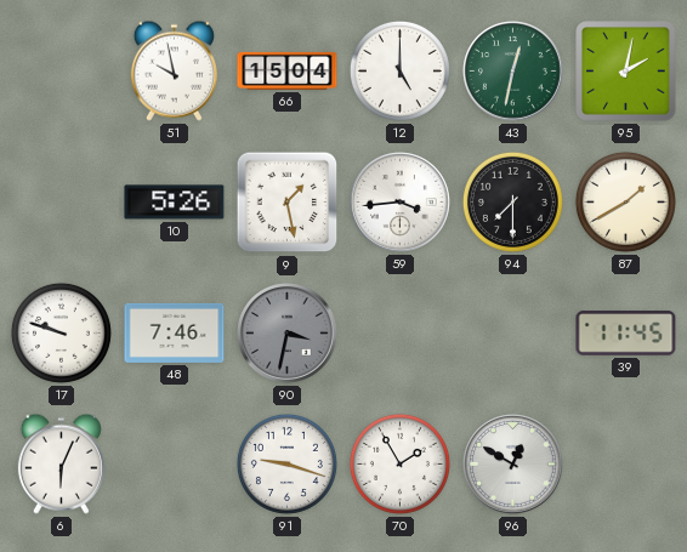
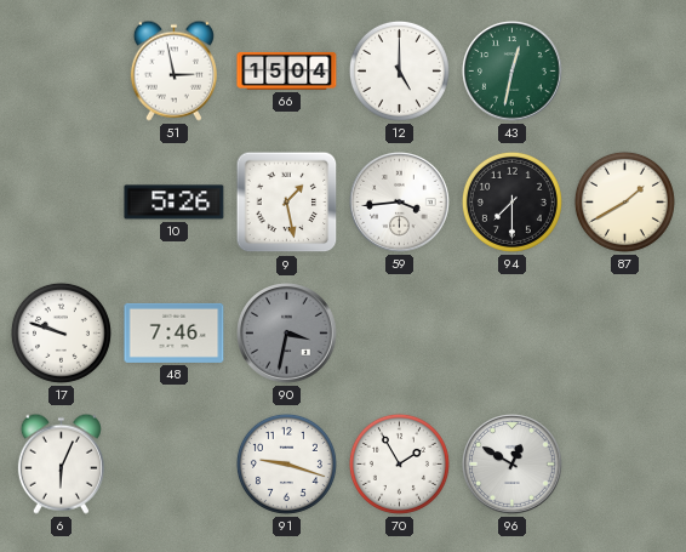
51: 9:58 -> 2:58 (173, 70)
95: 2:02 -> none (626, 72)
39: 11:45 -> none (626, 334)
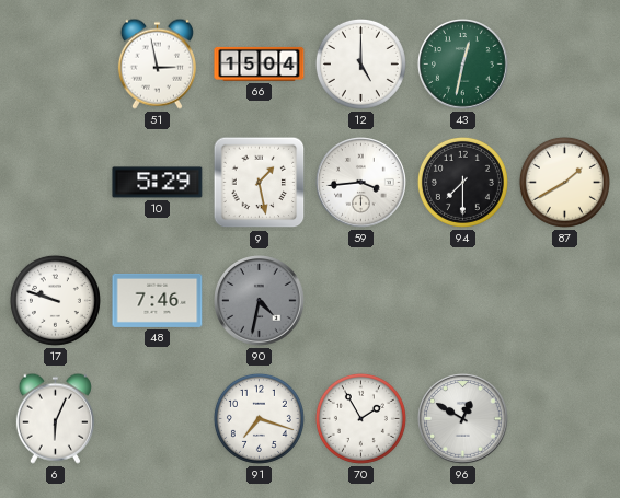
10: 5:26 -> 5:29 (158, 183)
90: 3:32 -> 4:32 (260, 301)
91: 9:18 -> 7:18 (259, 418)
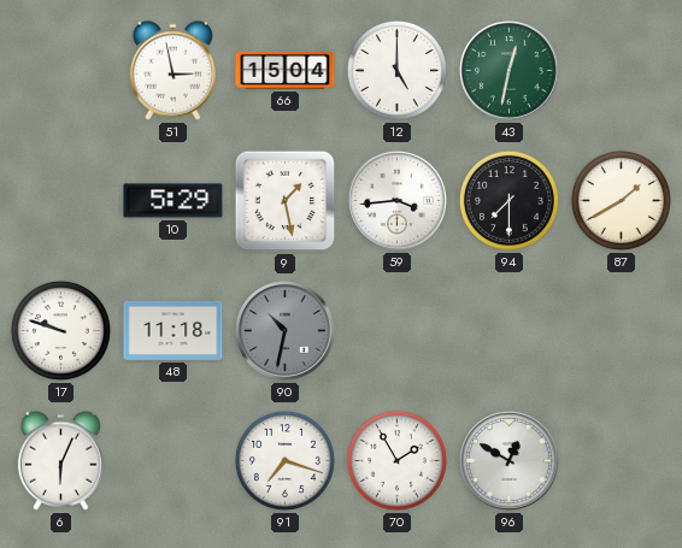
48: 7:46 -> 11:18 (174, 330)
90: 4:32 -> 10:32 (286, 331)
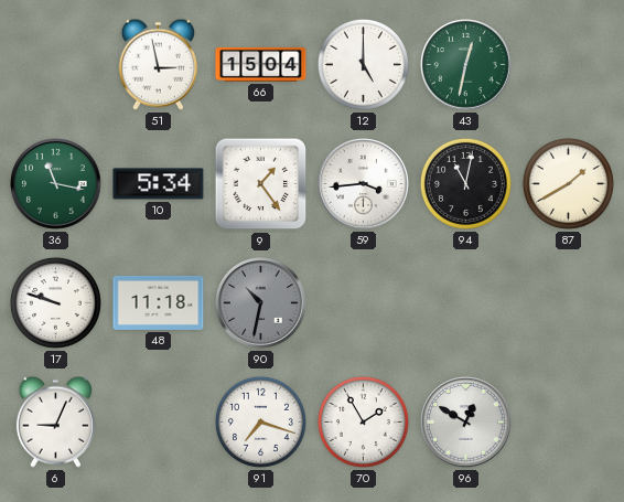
36: none -> 11:17 (56, 184)
10: 5:29 -> 5:34 (159, 184)
9: 1:28 -> 1:24 (261, 184)
94: 7:30 -> 11:02 (465, 183)
6: 6:04 -> 9:04 (55, 421)
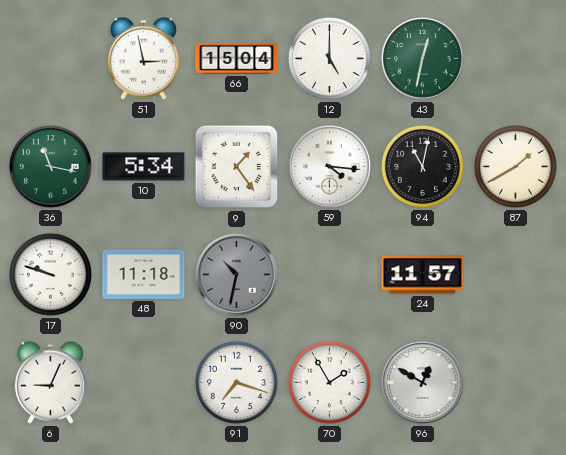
59: 3:44 -> 4:16 (330, 167)
24: none -> 11:57 (423, 275)
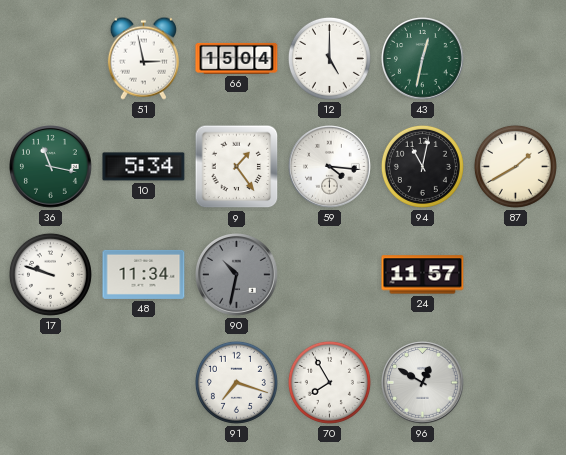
48: 11:18 -> 11:34 (144, 274)
6: 9:04 -> none (50, 382)
70: 1:55 -> 7:55 (329, 382)
